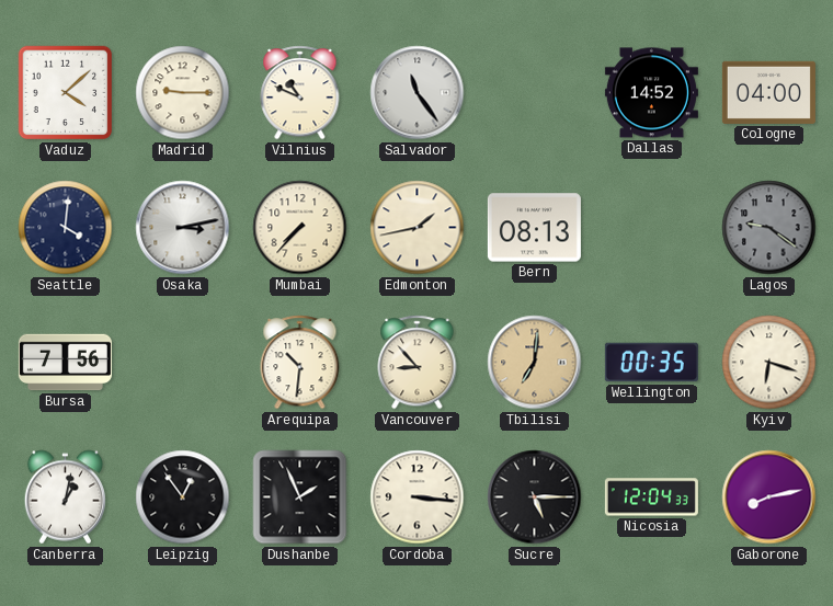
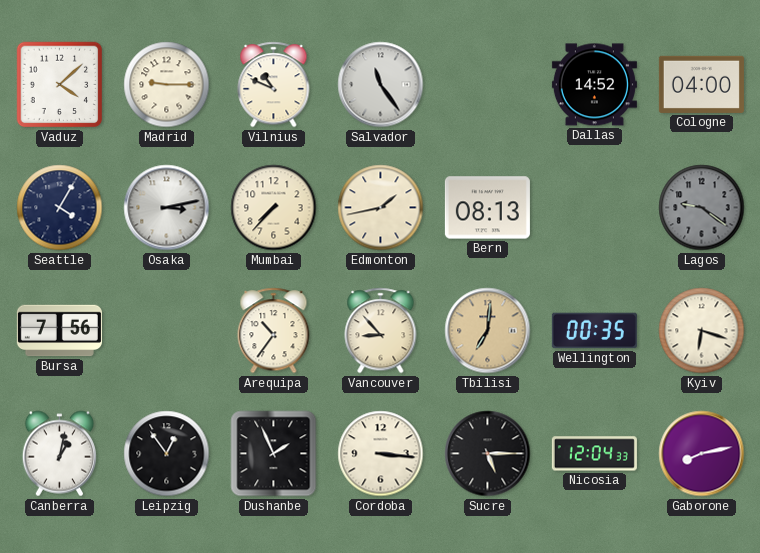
Seattle: 4:01 -> 4:05 (60, 208)
Arequipa: 10:31 -> 10:36 (274, 331)
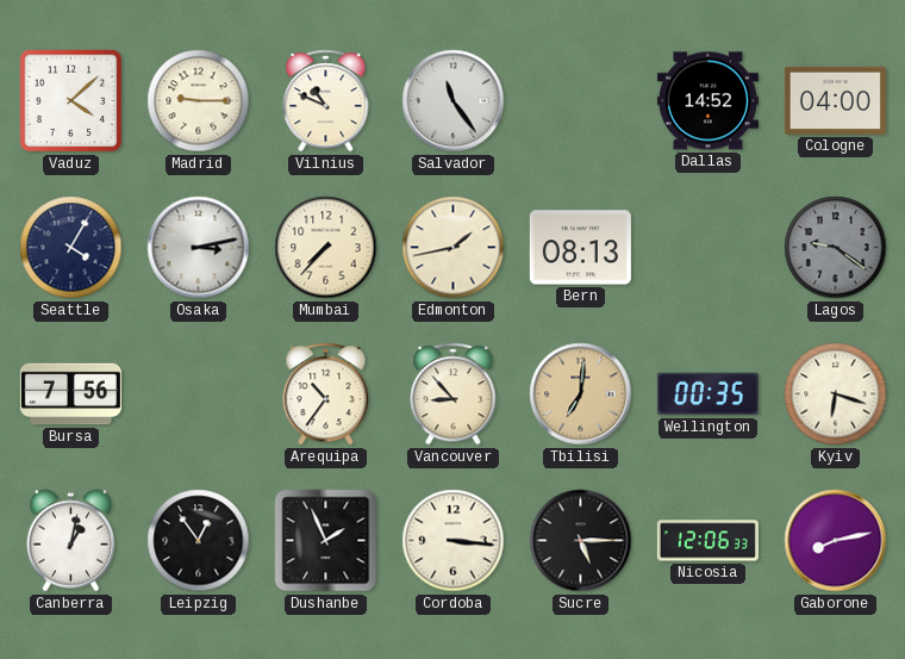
Nicosia: 12:04 -> 12:06 (707, 541)
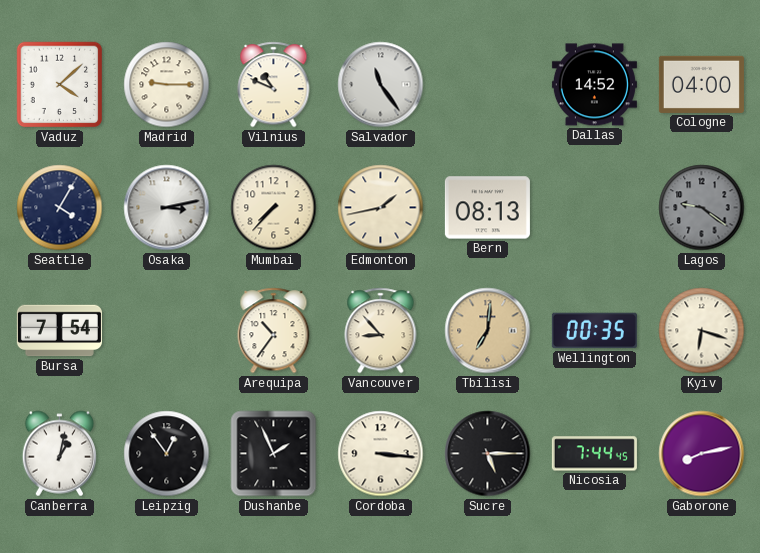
Bursa: 7:56 -> 7:54 (59, 331)
Nicosia: 12:06 -> 7:44 (594, 454)
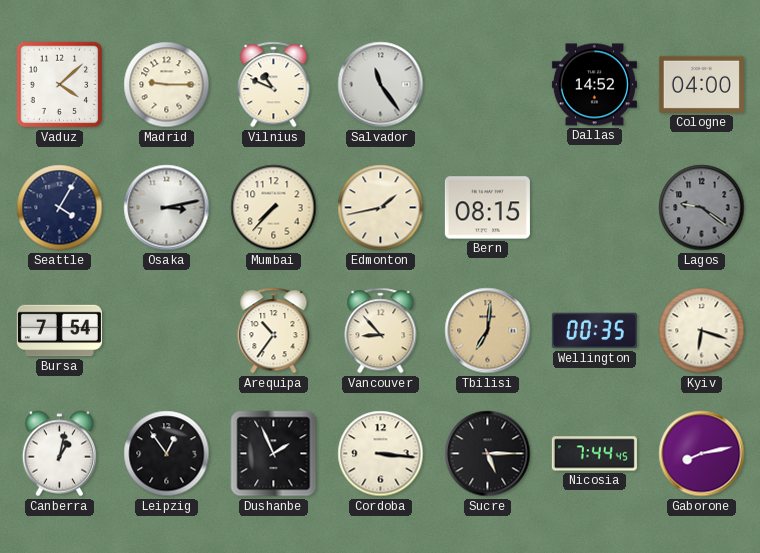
Bern: 08:13 -> 08:15 (487, 208)
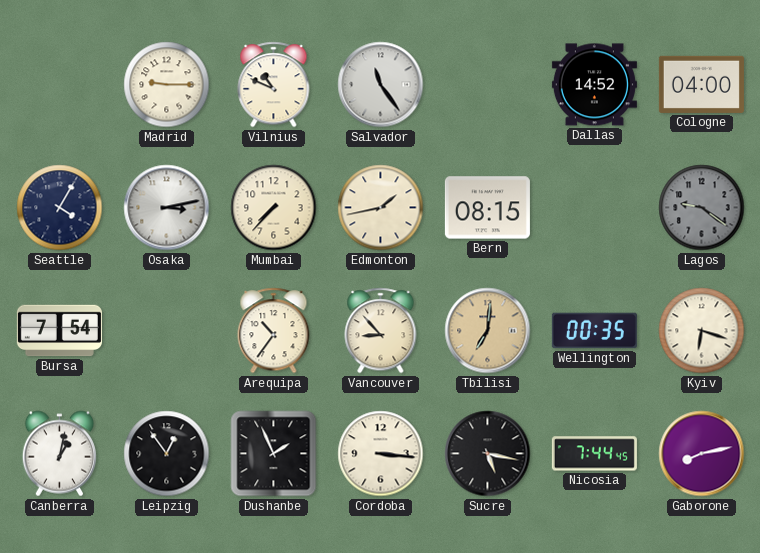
Vaduz: 4:08 -> none (60, 85)
Sucre: 5:15 -> 5:17 (488, 454)
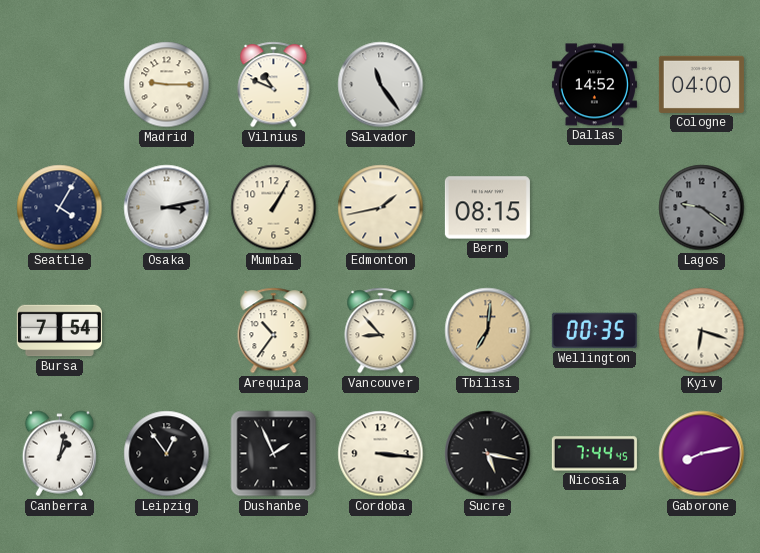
Mumbai: 7:37 -> 1:05 (274, 208)
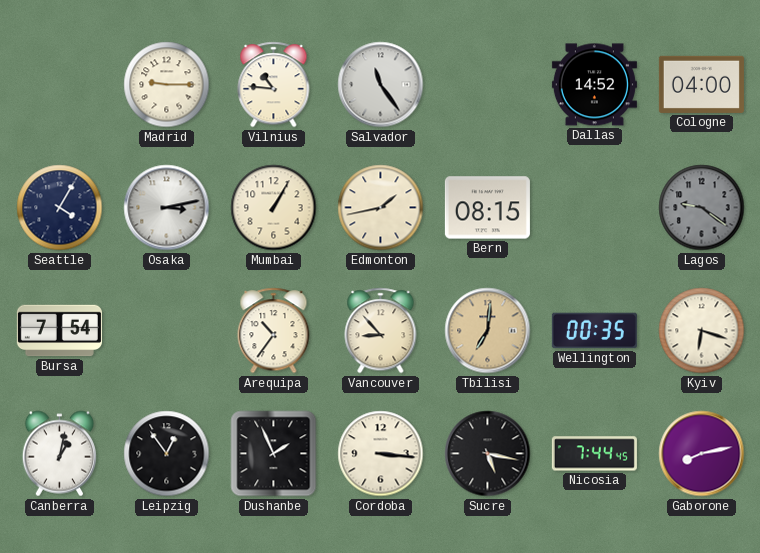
Vilnius: 10:49 -> 10:46 (274, 85)
